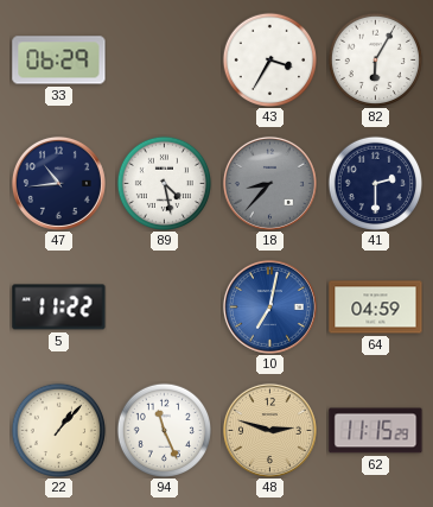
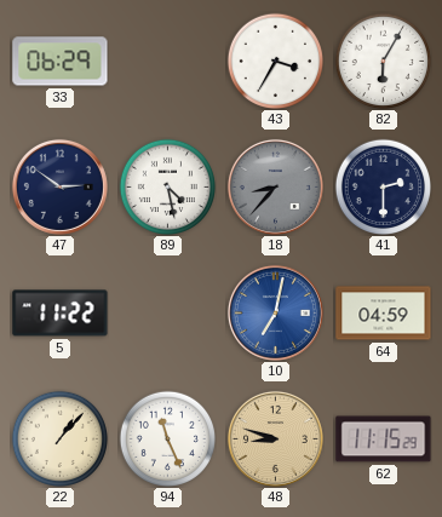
47: 10:44 -> 2:51 (59, 186)
48: 2:48 -> 8:48 (275, 438)
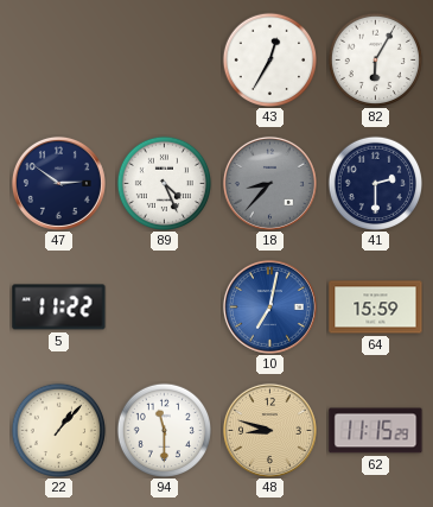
33: 06:29 -> none (61, 62)
43: 3:35 -> 12:35 (269, 59)
89: 4:28 -> 4:26 (164, 183)
64: 04:59 -> 15:59 (376, 308)
94: 11:26 -> 11:30 (164, 430)
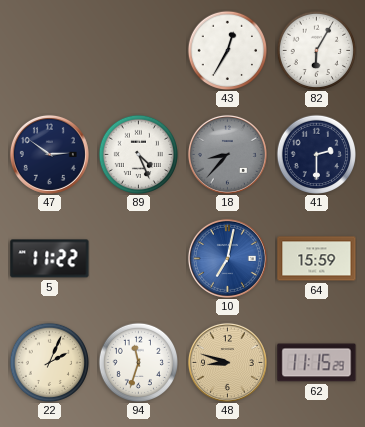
22: 1:07 -> 2:04 (49, 362)
94: 11:30 -> 11:33 (138, 362)
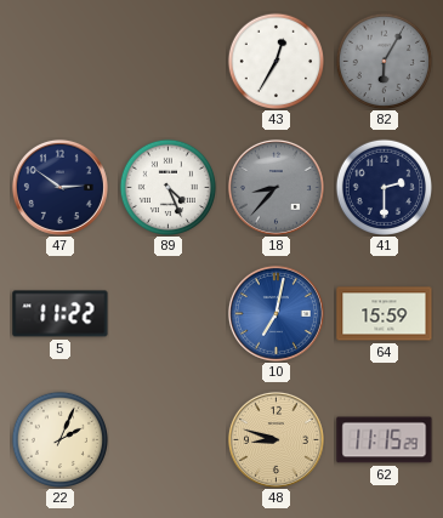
82 dial: white -> grey (384, 61)
94: 11:33 -> none (138, 362)
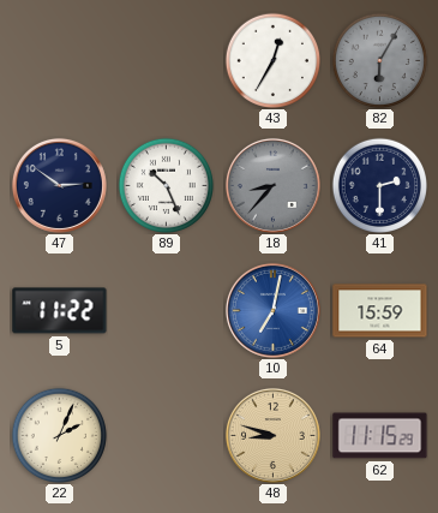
89: 4:26 -> 10:26 (166, 185)
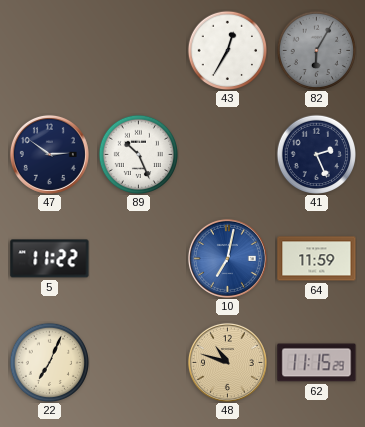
18: 8:37 -> none (272, 185)
41: 2:30 -> 2:26 (316, 154)
64: 15:59 -> 11:59 (317, 259)
22: 2:04 -> 7:04 (49, 362)
48: 8:48 -> 10:48 (227, 362)
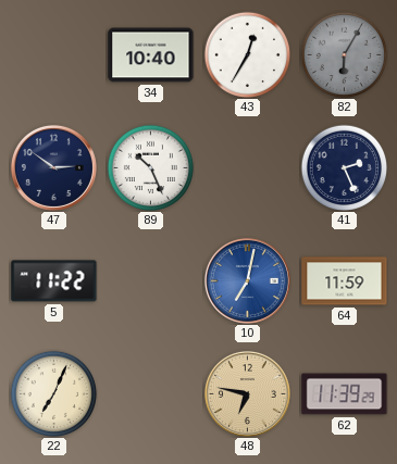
34: none -> 10:40 (151, 55)
48: 10:48 -> 6:47 (247, 393)
62: 11:15 -> 11:39 (345, 394)
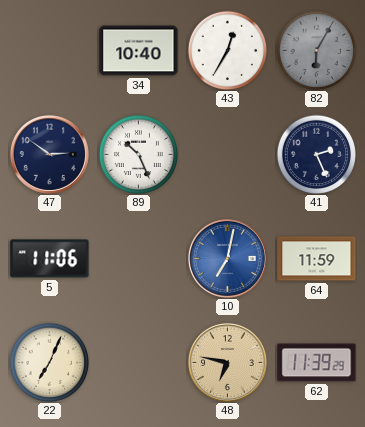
5: 11:22 -> 11:06 (50, 259)
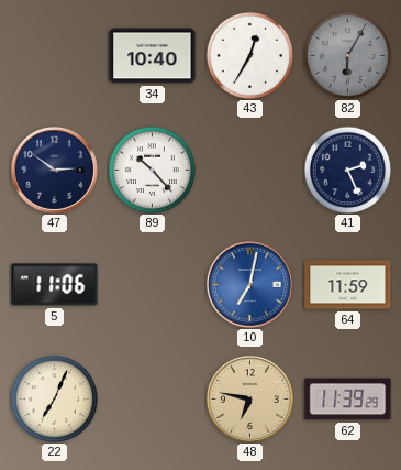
89: 10:26 -> 10:23 (152, 170)
